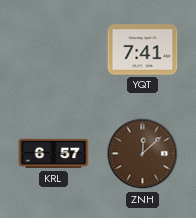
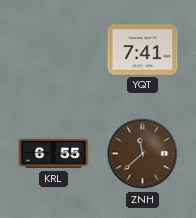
KRL: 6:57 -> 6:55 (54, 154)
ZNH: 12:08 -> 11:38 (143, 154)
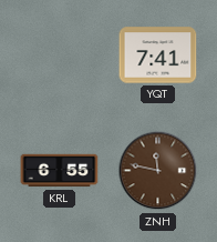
ZNH: 11:38 -> 11:47 (158, 171)
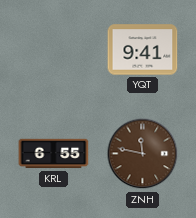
YQT: 7:41 -> 9:41 (143, 50)
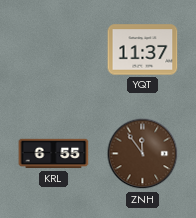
YQT: 9:41 -> 11:37 (143, 50)
ZNH: 11:47 -> 11:54 (143, 154)
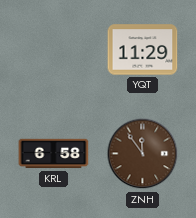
YQT: 11:37 -> 11:29 (143, 50)
KRL: 6:55 -> 6:58 (54, 154)
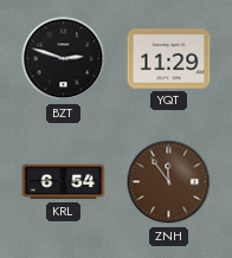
BZT: none -> 2:48 (64, 59)
KRL: 6:58 -> 6:54 (64, 182)
